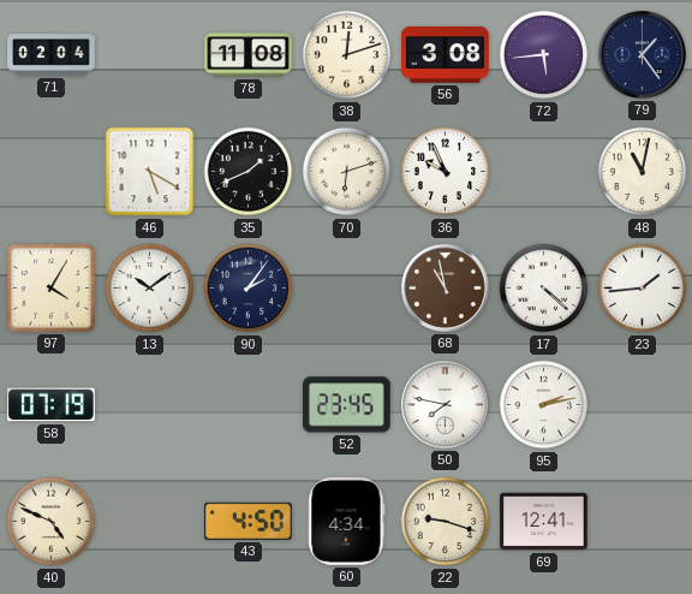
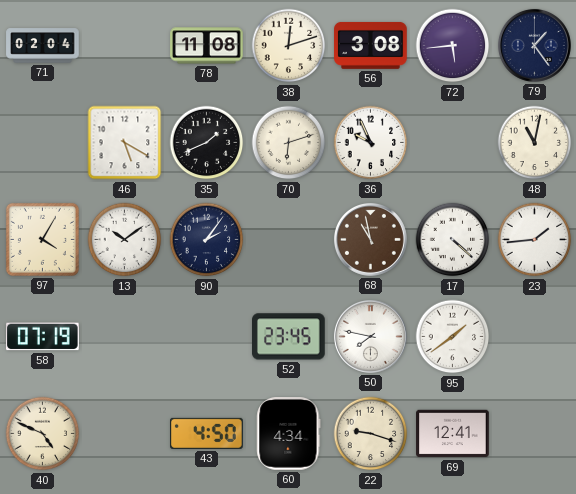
95: 2:13 -> 1:39 (453, 337)
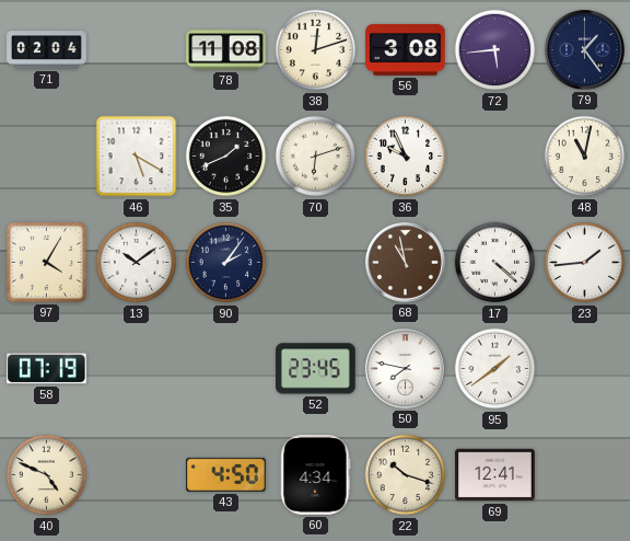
22: 9:18 -> 10:18 (406, 475)
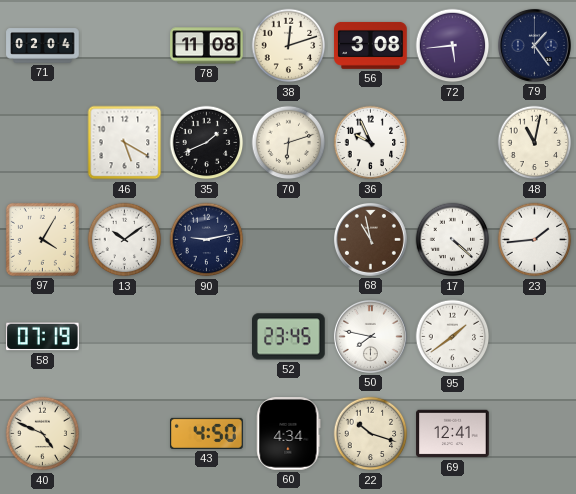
90: 2:06 -> 9:13 (207, 240)
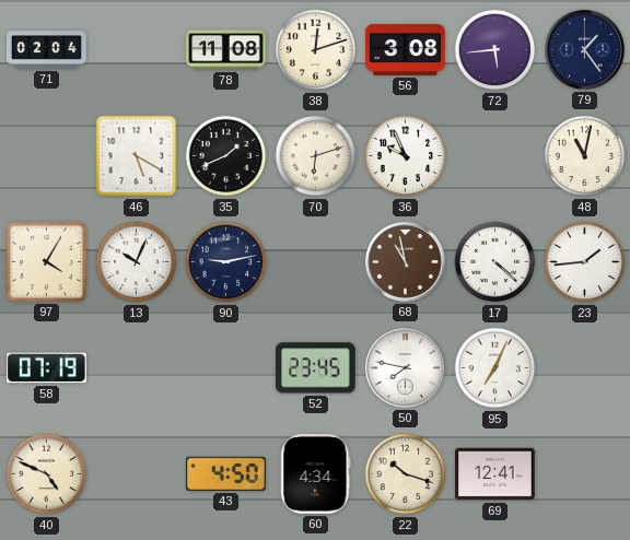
13: 10:09 -> 10:04 (137, 262)
95: 1:39 -> 7:04 (495, 368)
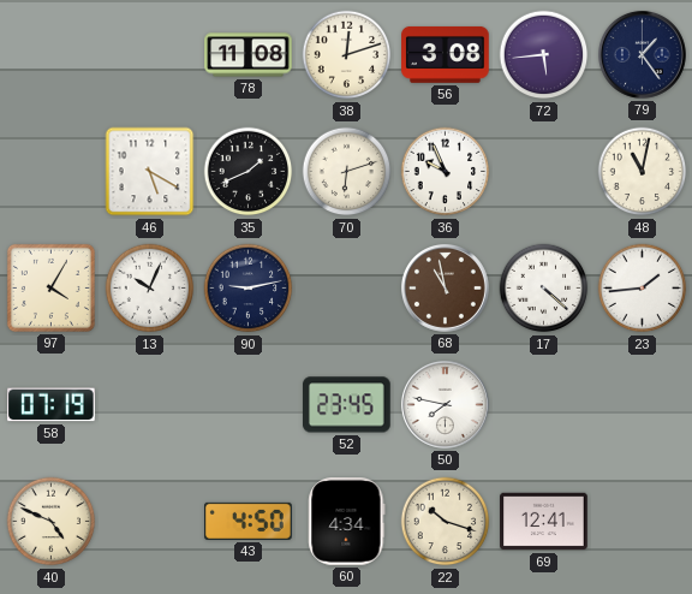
71: 02:04 -> none (47, 50)
95: 7:04 -> none (495, 368)
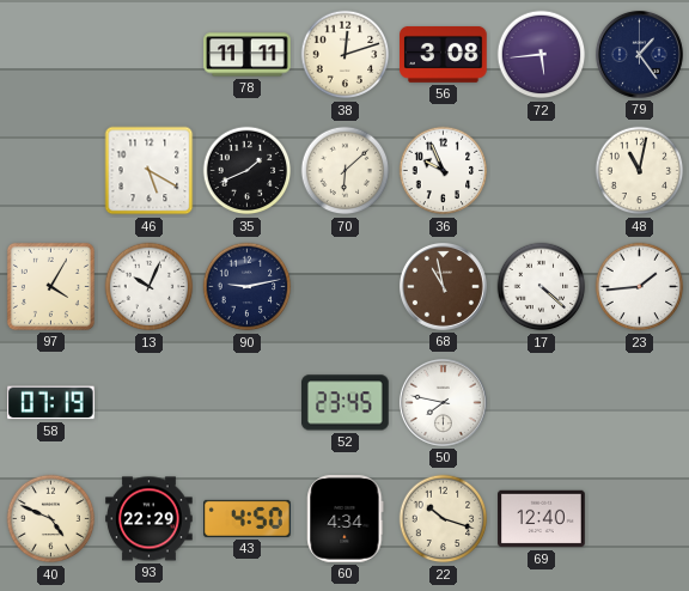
78: 11:08 -> 11:11 (248, 55)
70: 6:12 -> 6:08 (346, 171)
93: none -> 22:29 (150, 519)
69: 12:41 -> 12:40 (542, 519)
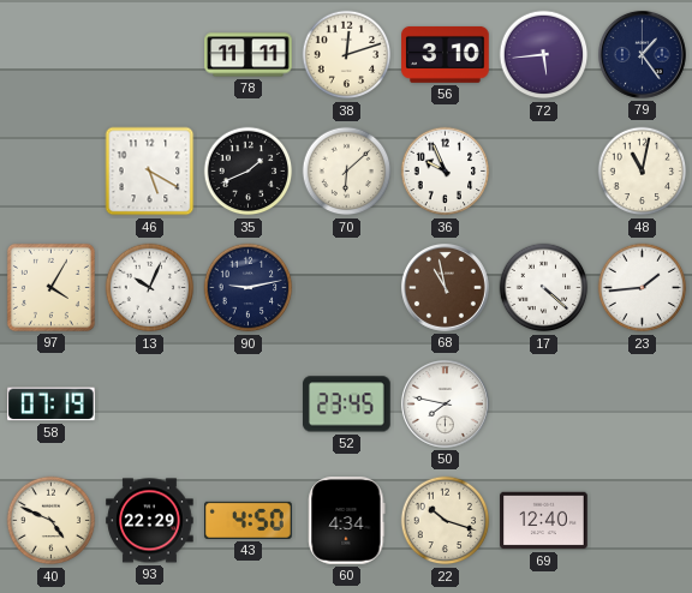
56: 3:08 -> 3:10 (446, 54)
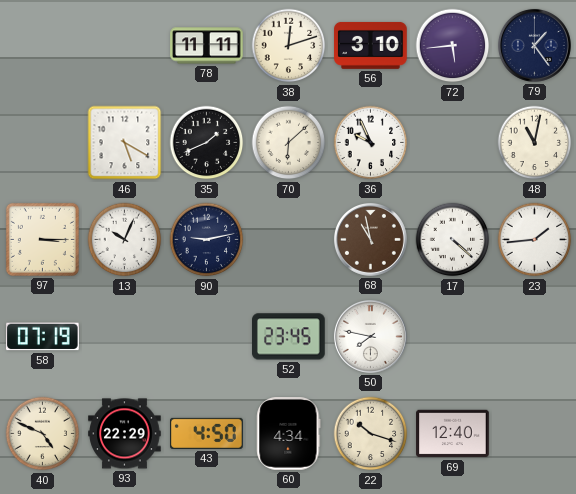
97: 4:05 -> 3:15 (42, 239)
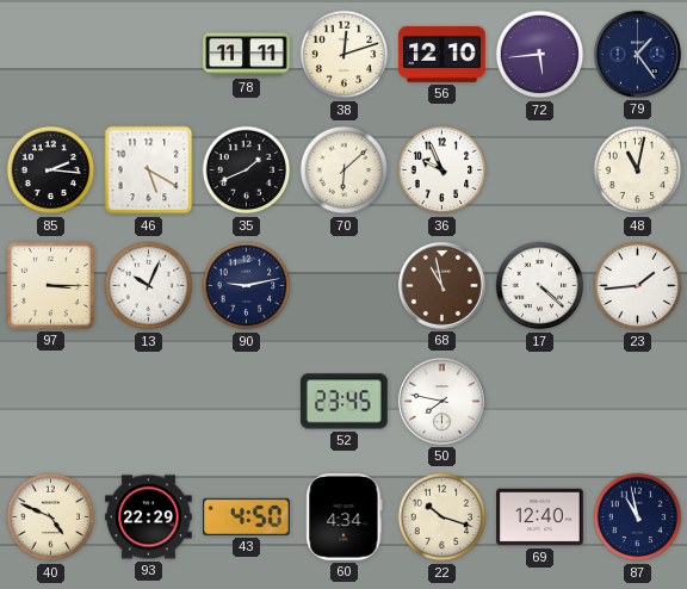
56: 3:10 -> 12:10 (442, 54)
85: none -> 2:16 (51, 170)
58: 07:19 -> none (43, 337)
87: none -> 10:58 (638, 517)
